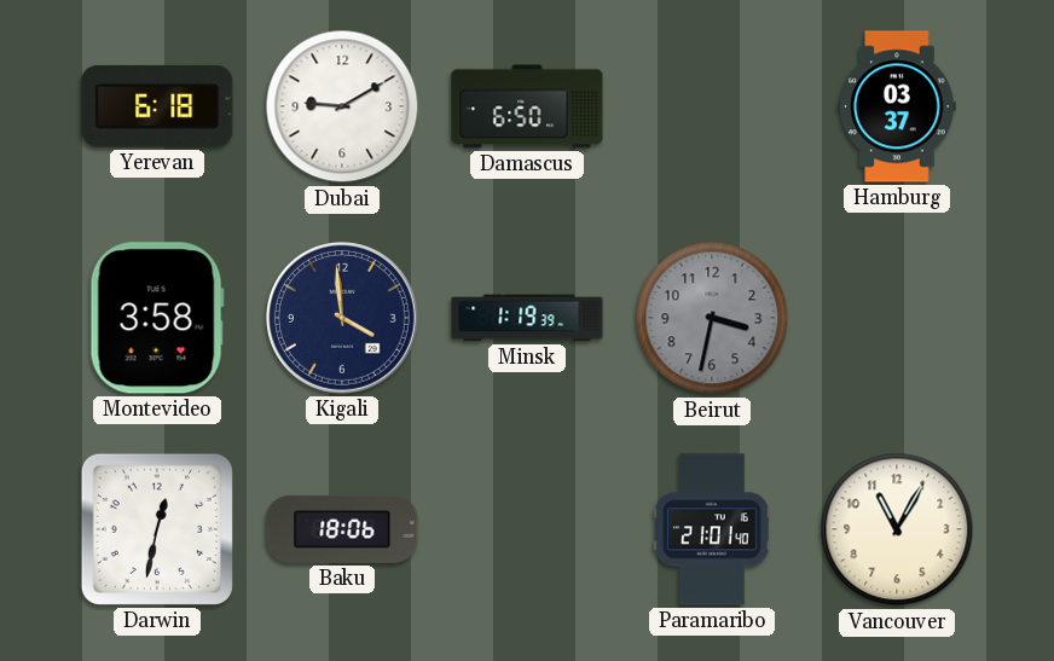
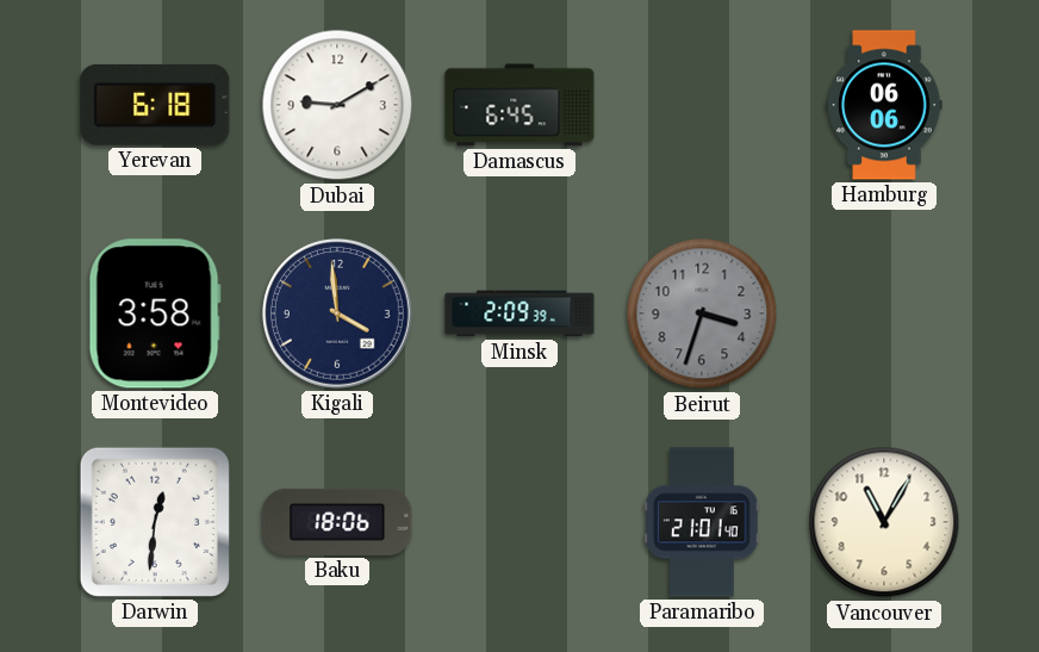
Damascus: 6:50 -> 6:45 (519, 105)
Hamburg: 03:37 -> 06:06 (884, 105)
Minsk: 1:19 -> 2:09 (519, 313)
Beirut: 3:32 -> 3:33 (702, 313)
Darwin: 12:32 -> 12:31 (155, 522)
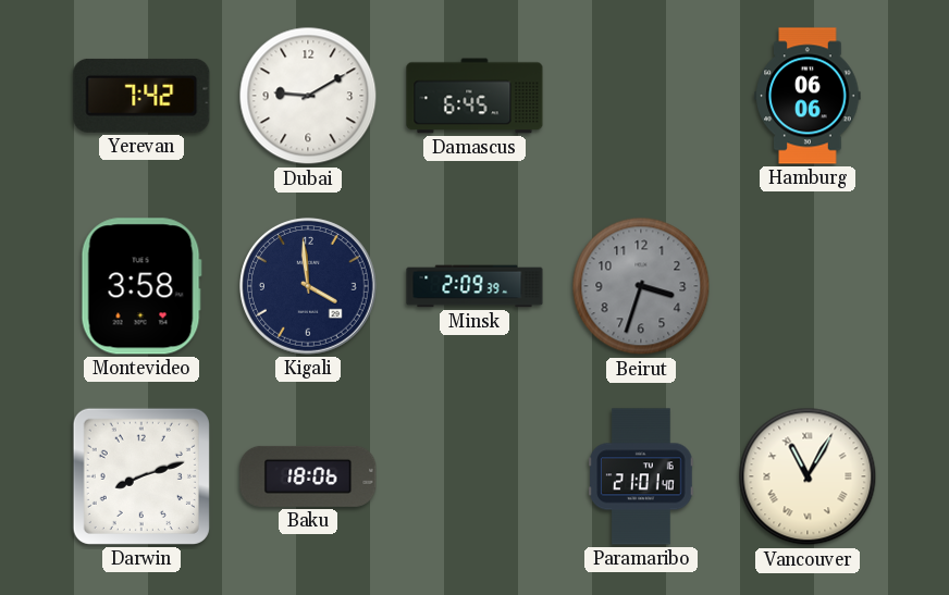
Yerevan: 6:18 -> 7:42 (141, 96)
Darwin: 12:31 -> 8:12 (141, 476)
Vancouver numerals: Arabic -> Roman (808, 476)
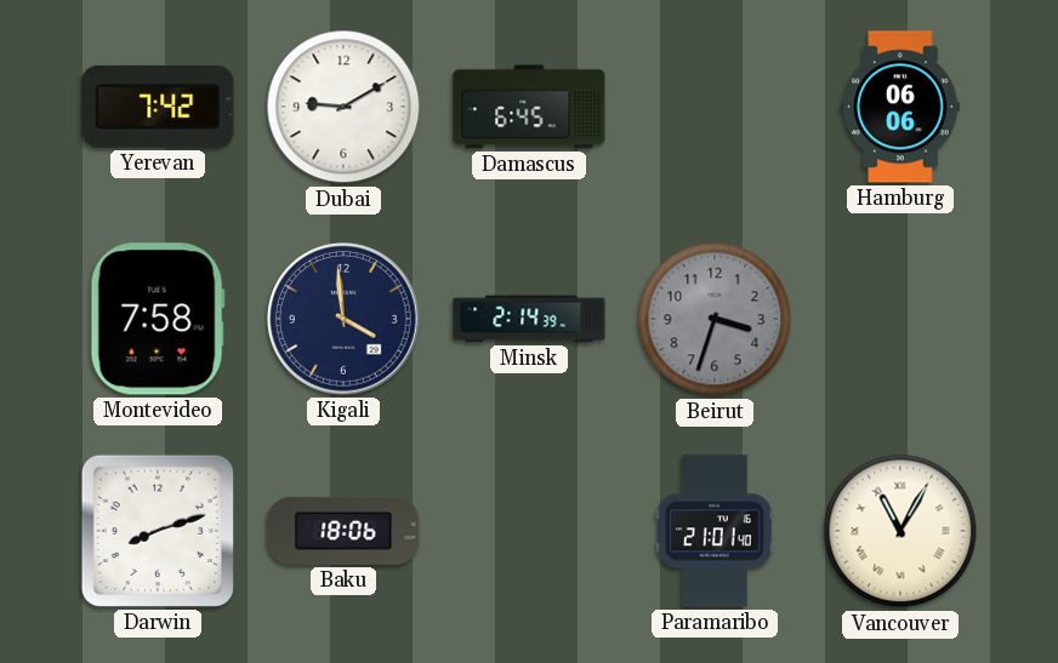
Montevideo: 3:58 -> 7:58 (158, 319)
Minsk: 2:09 -> 2:14 (529, 319)
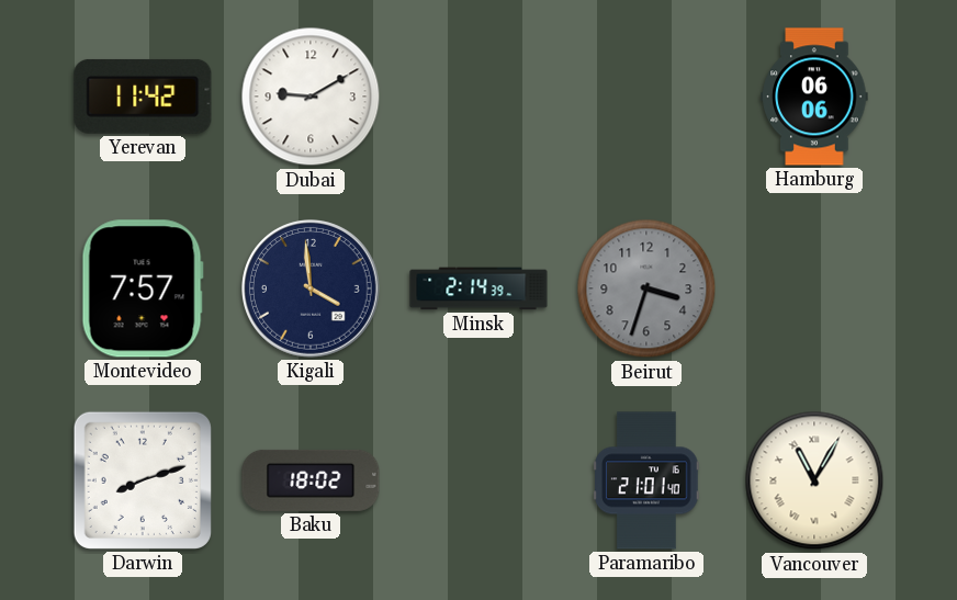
Yerevan: 7:42 -> 11:42 (143, 97)
Damascus: 6:45 -> none (529, 107)
Montevideo: 7:58 -> 7:57 (143, 288)
Baku: 18:06 -> 18:02 (311, 480)
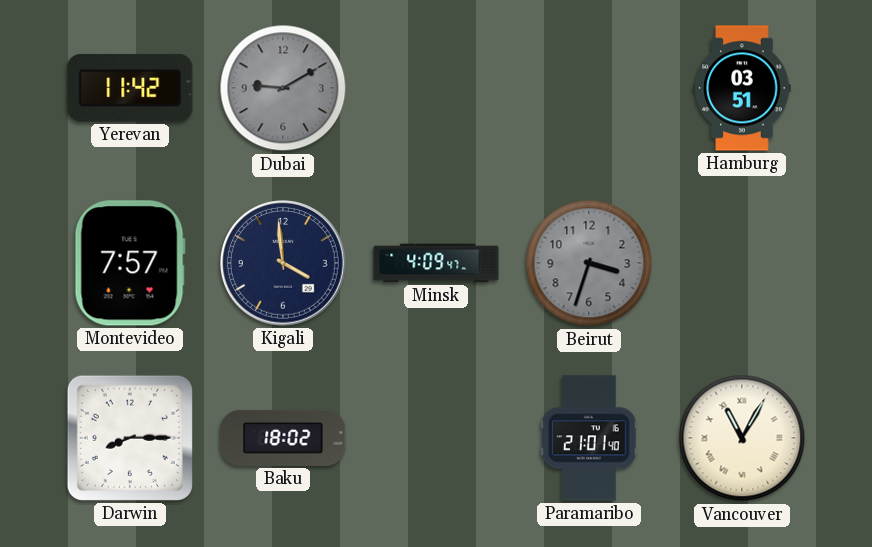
Dubai dial: white -> grey (283, 88)
Hamburg: 06:06 -> 03:51 (742, 88)
Minsk: 2:14 -> 4:09 (436, 263)
Darwin: 8:12 -> 8:15 (130, 438)
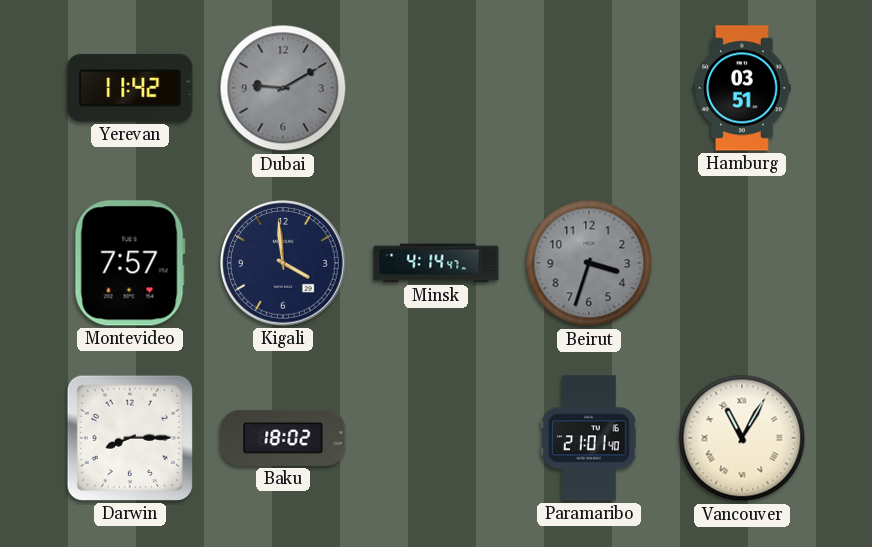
Minsk: 4:09 -> 4:14 (436, 263)
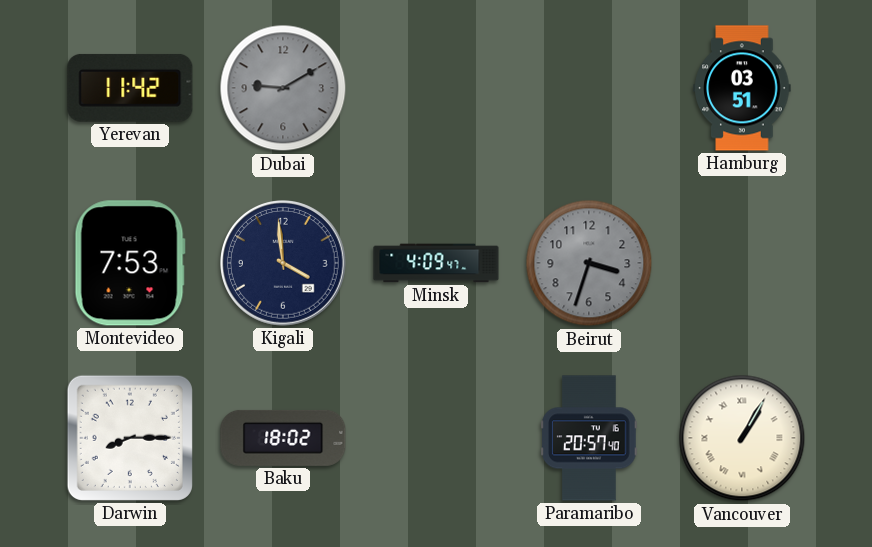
Montevideo: 7:57 -> 7:53 (130, 263)
Minsk: 4:14 -> 4:09 (436, 263)
Paramaribo: 21:01 -> 20:57 (590, 438)
Vancouver: 11:05 -> 1:05 (742, 438)
